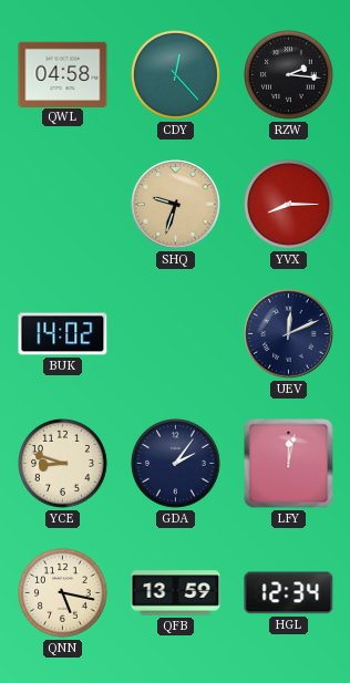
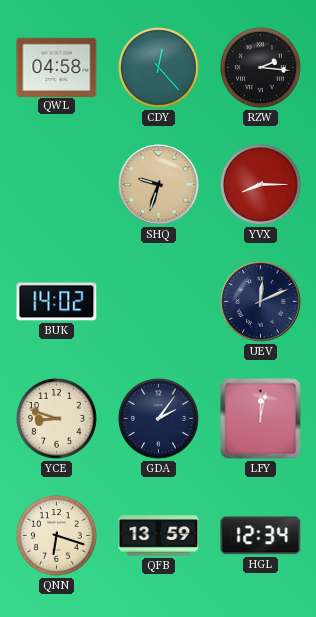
QNN: 5:17 -> 6:18 (57, 536)
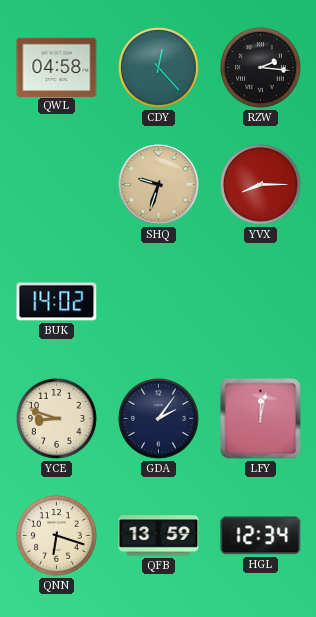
UEV: 12:11 -> none (261, 302)
